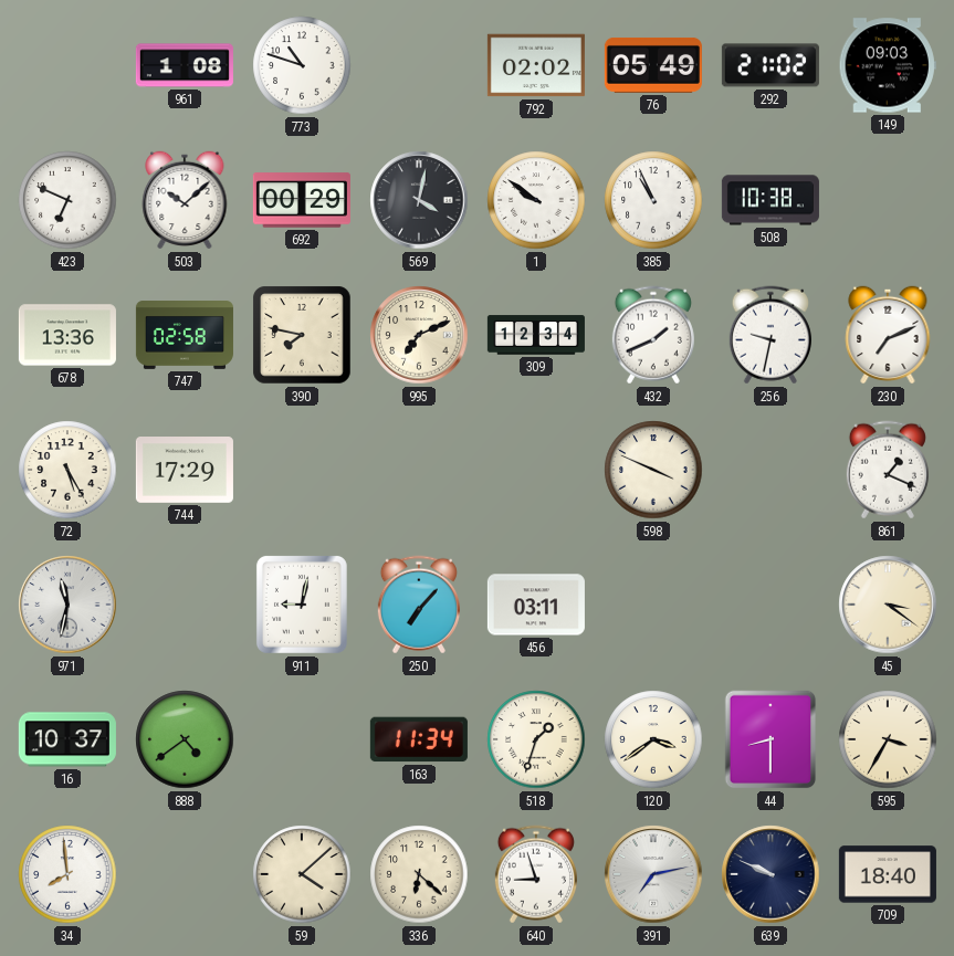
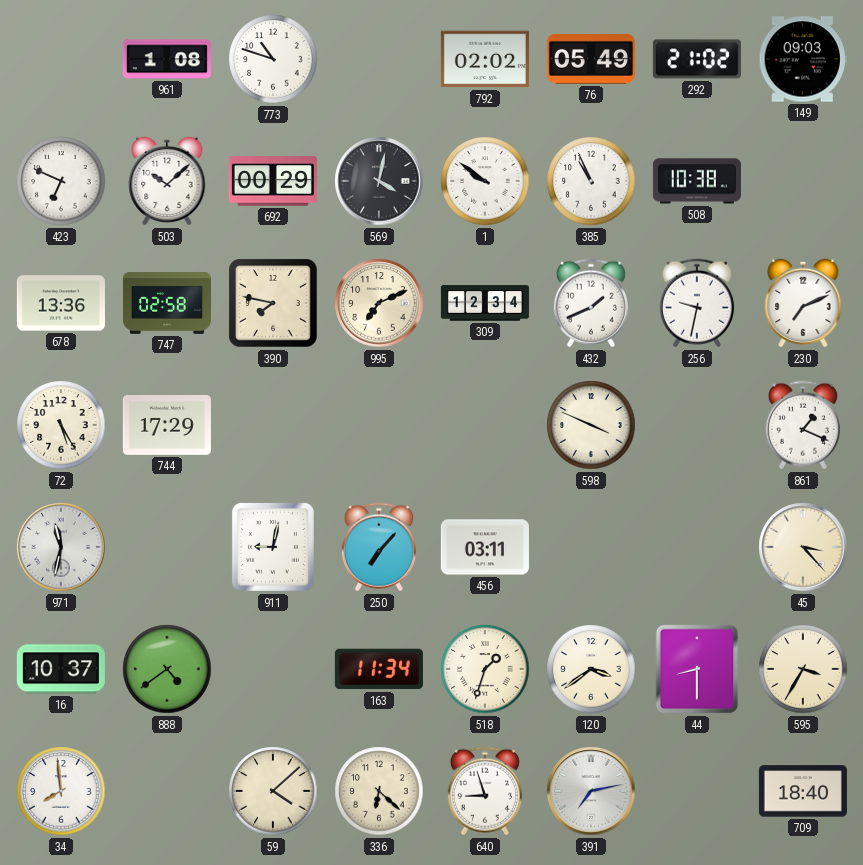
45: 3:21 -> 3:23 (803, 547)
639: 9:49 -> none (770, 874)
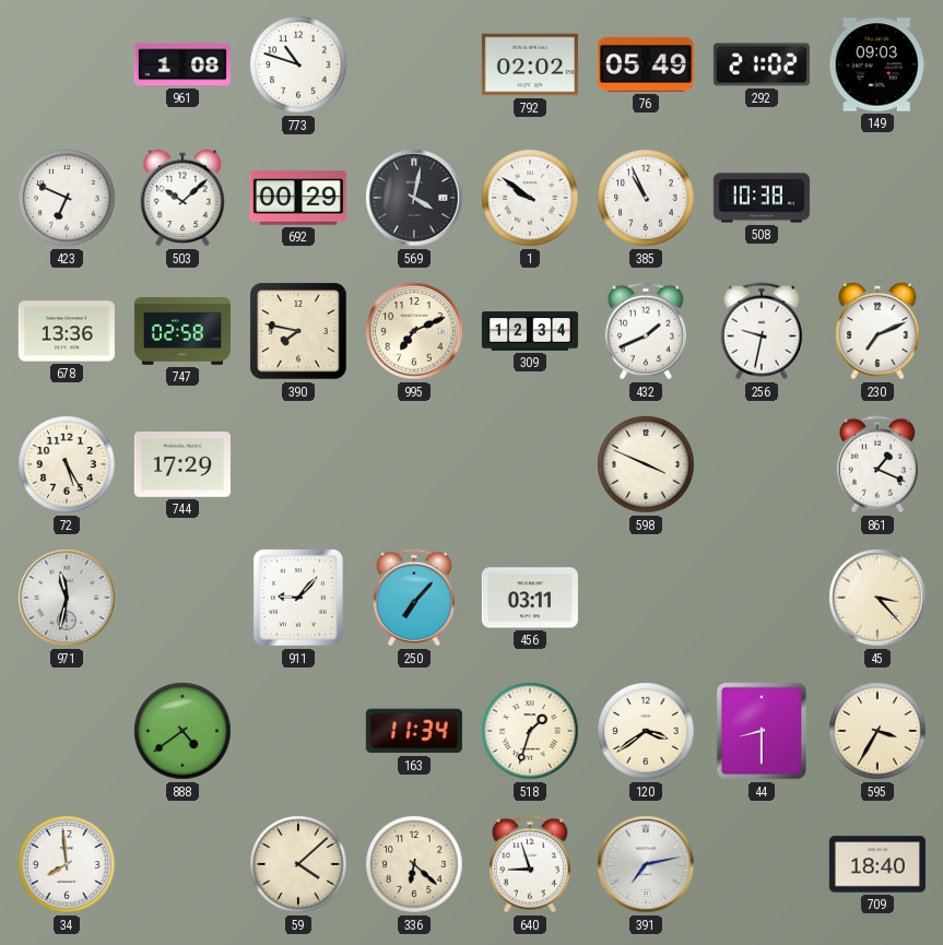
911: 9:02 -> 9:07 (298, 598)
16: 10:37 -> none (61, 669)
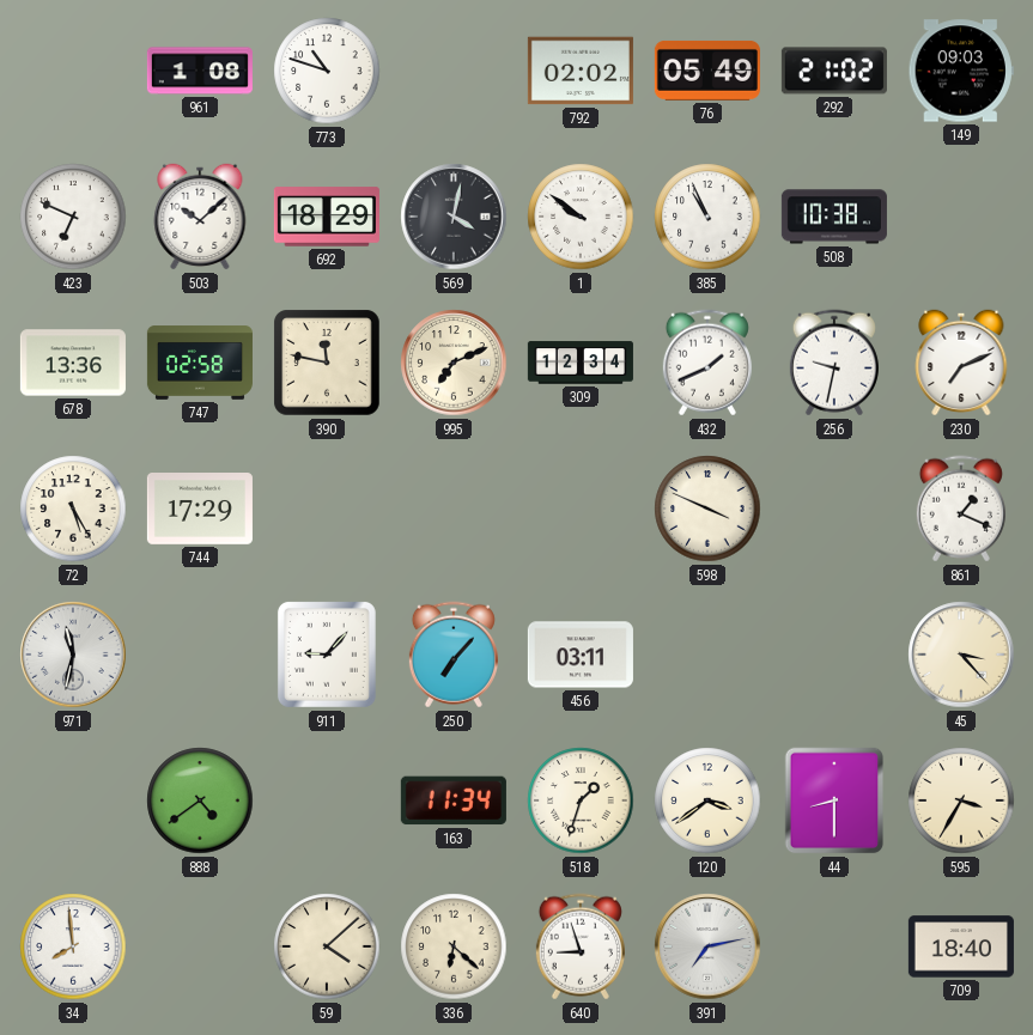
692: 00:29 -> 18:29 (327, 217)
390: 7:47 -> 11:47 (327, 363)
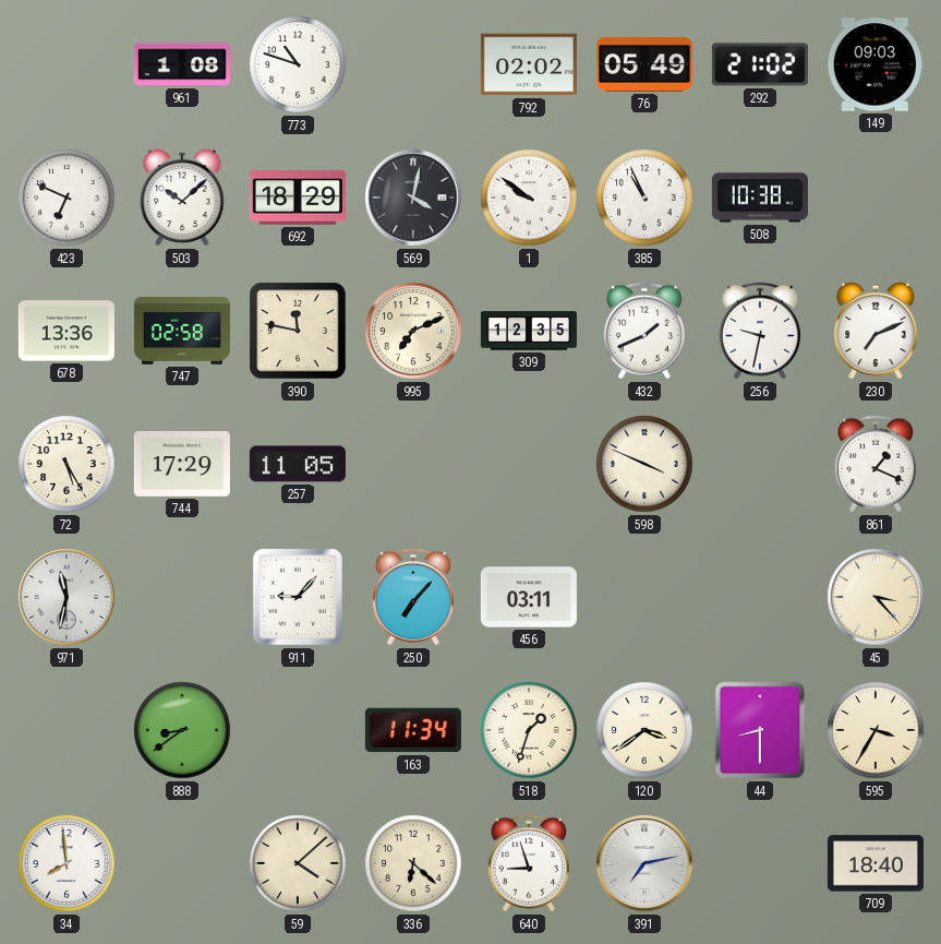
309: 12:34 -> 12:35 (529, 331)
257: none -> 11:05 (298, 464)
888: 4:39 -> 8:39 (182, 730)
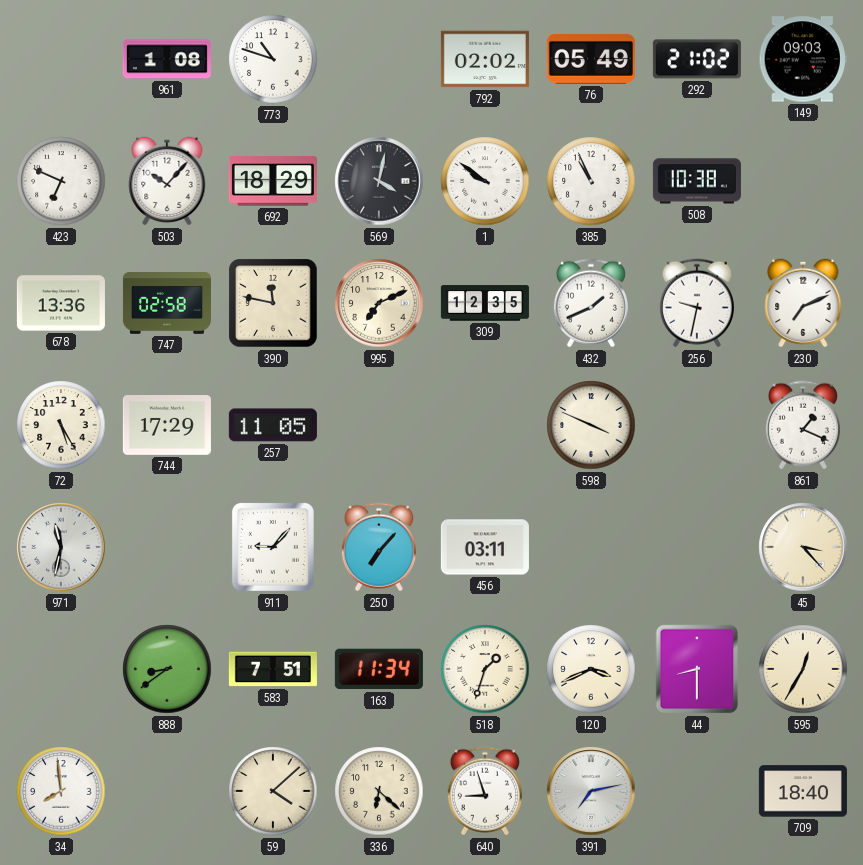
503: 10:08 -> 10:07 (167, 181)
583: none -> 7:51 (273, 669)
120: 3:39 -> 3:41 (591, 669)
595: 3:35 -> 12:35 (803, 669)
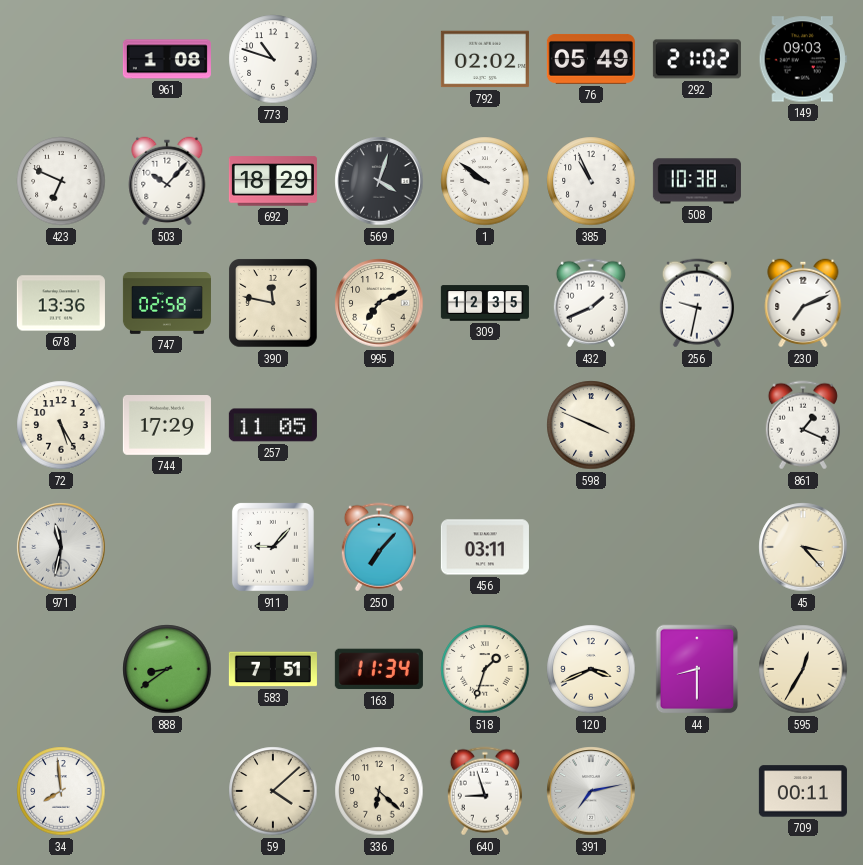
569: 4:02 -> 4:03 (379, 181)
709: 18:40 -> 00:11 (803, 791)
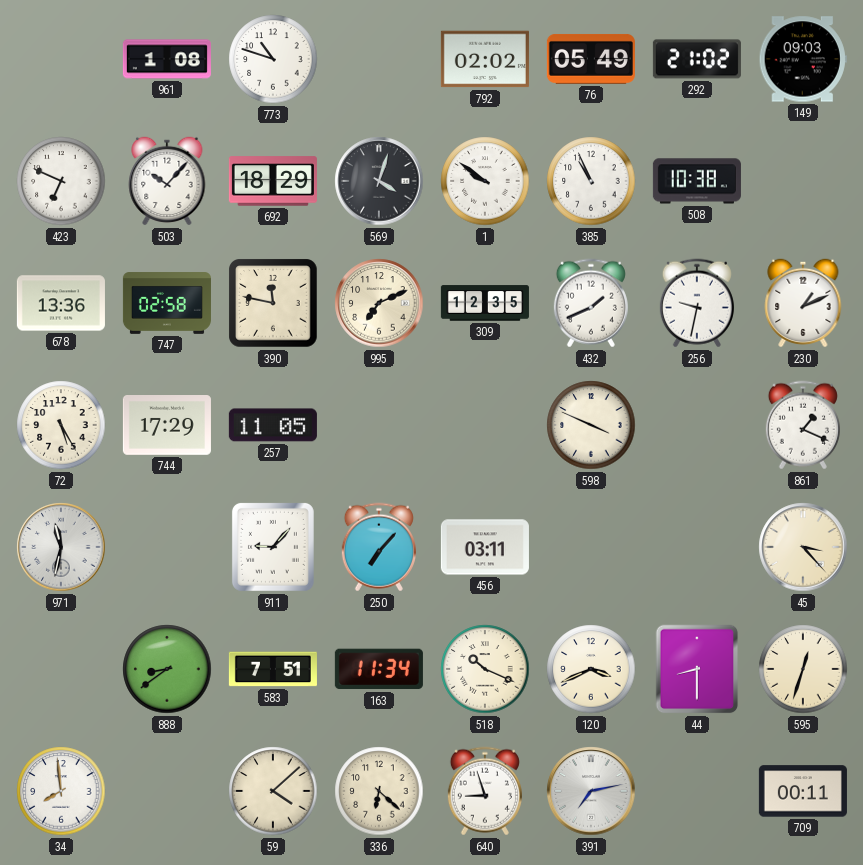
230: 7:11 -> 1:11 (803, 303)
518: 1:33 -> 10:19 (485, 669)
595: 12:35 -> 12:33 (803, 669)
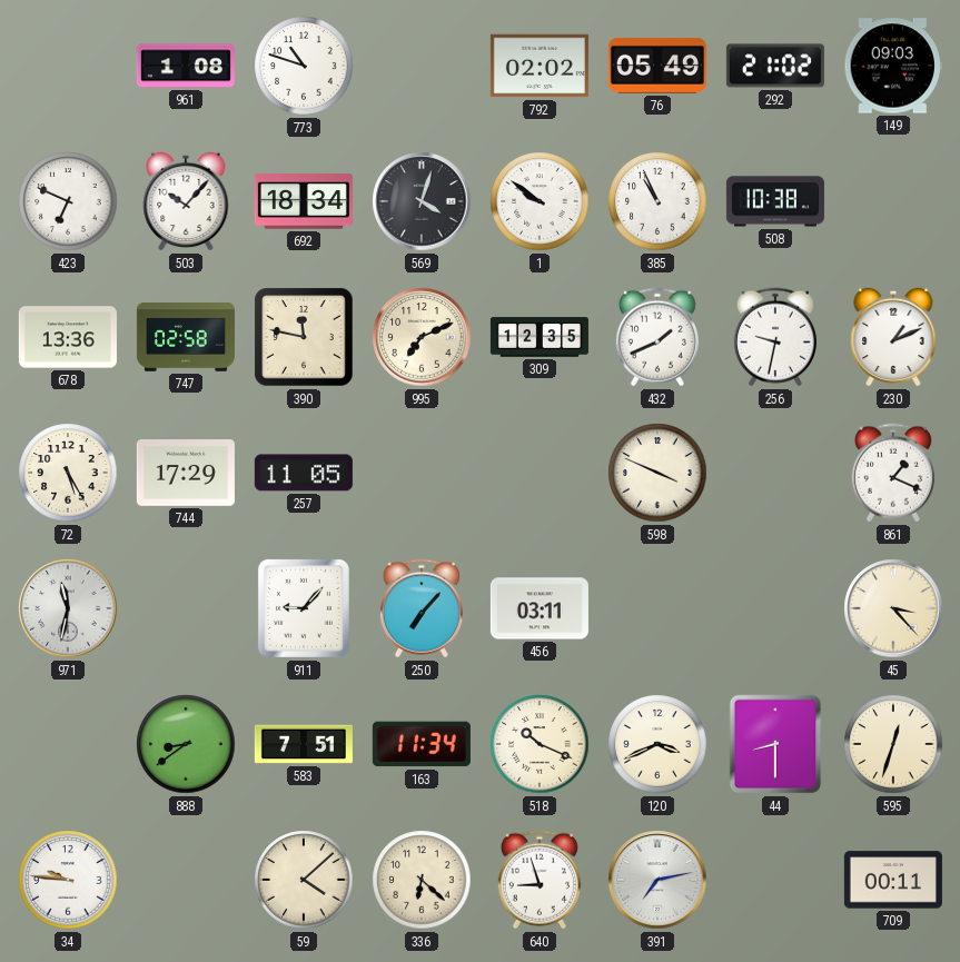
692: 18:29 -> 18:34 (304, 201)
34: 7:59 -> 9:46 (68, 880)
